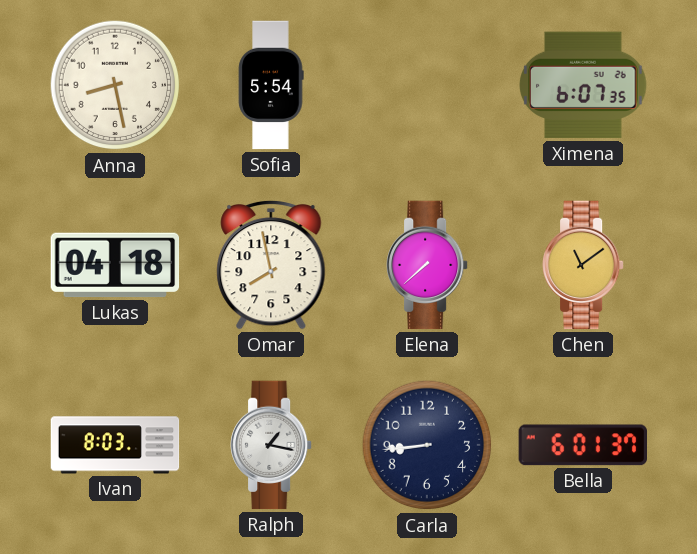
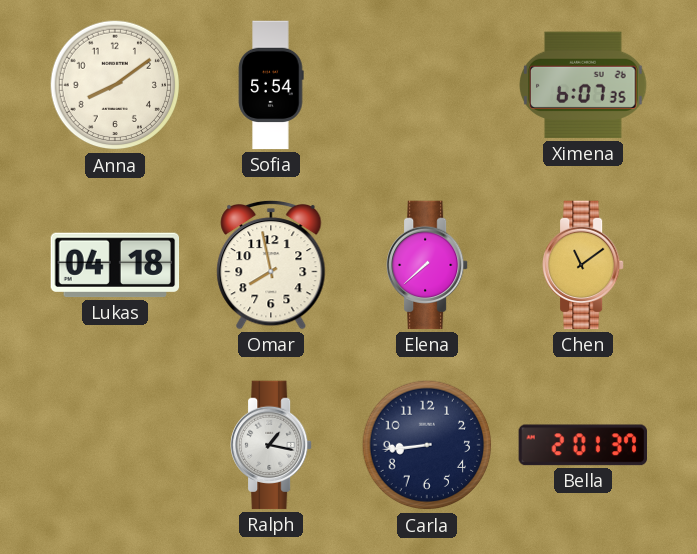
Anna: 8:28 -> 8:09 (115, 85)
Ivan: 8:03 -> none (115, 445)
Bella: 6:01 -> 2:01 (582, 445)
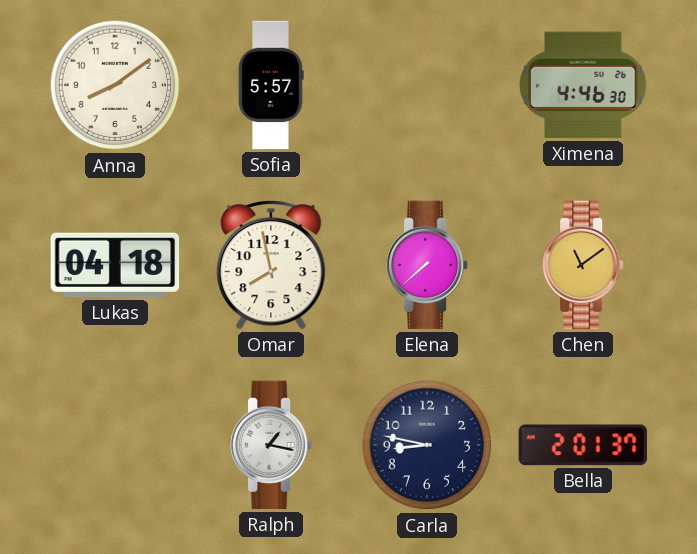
Sofia: 5:54 -> 5:57 (271, 85)
Ximena: 6:07 -> 4:46 (583, 85)
Carla: 8:44 -> 8:47 (427, 445)
